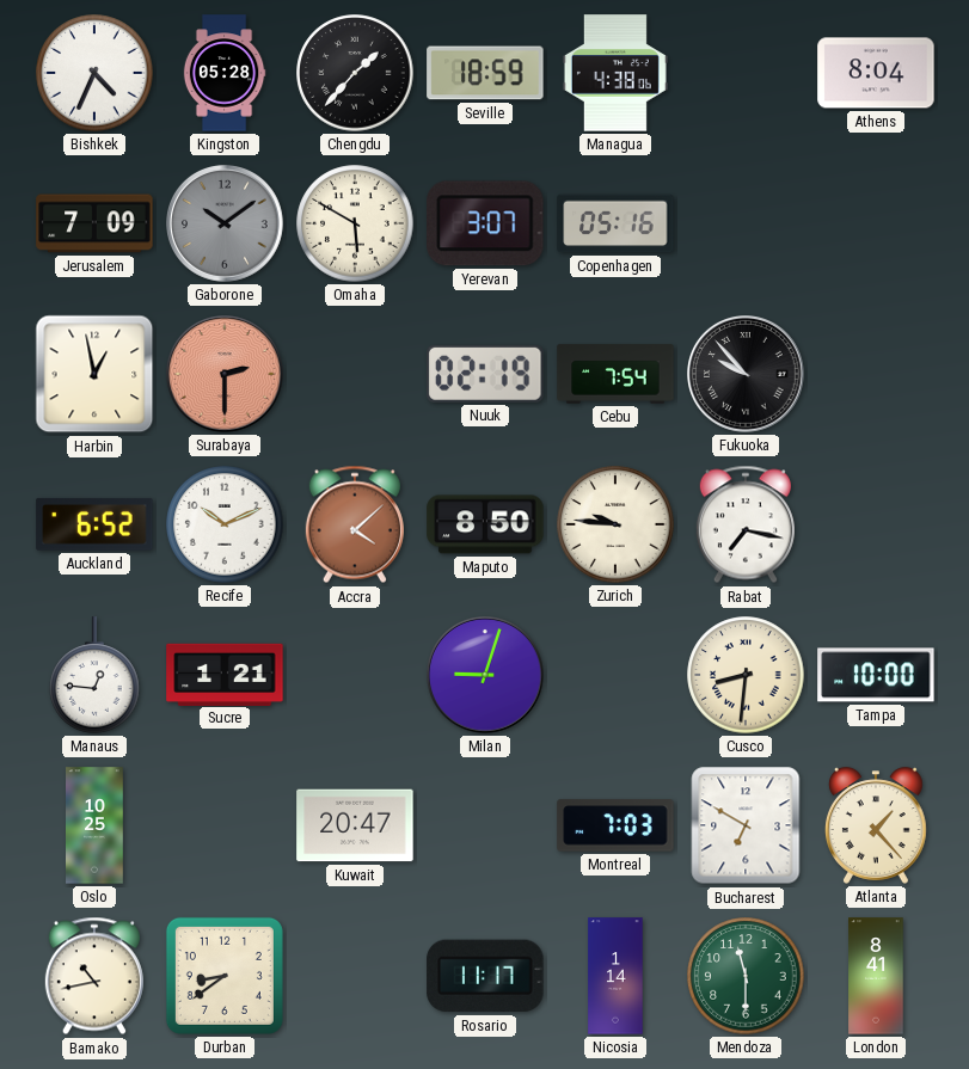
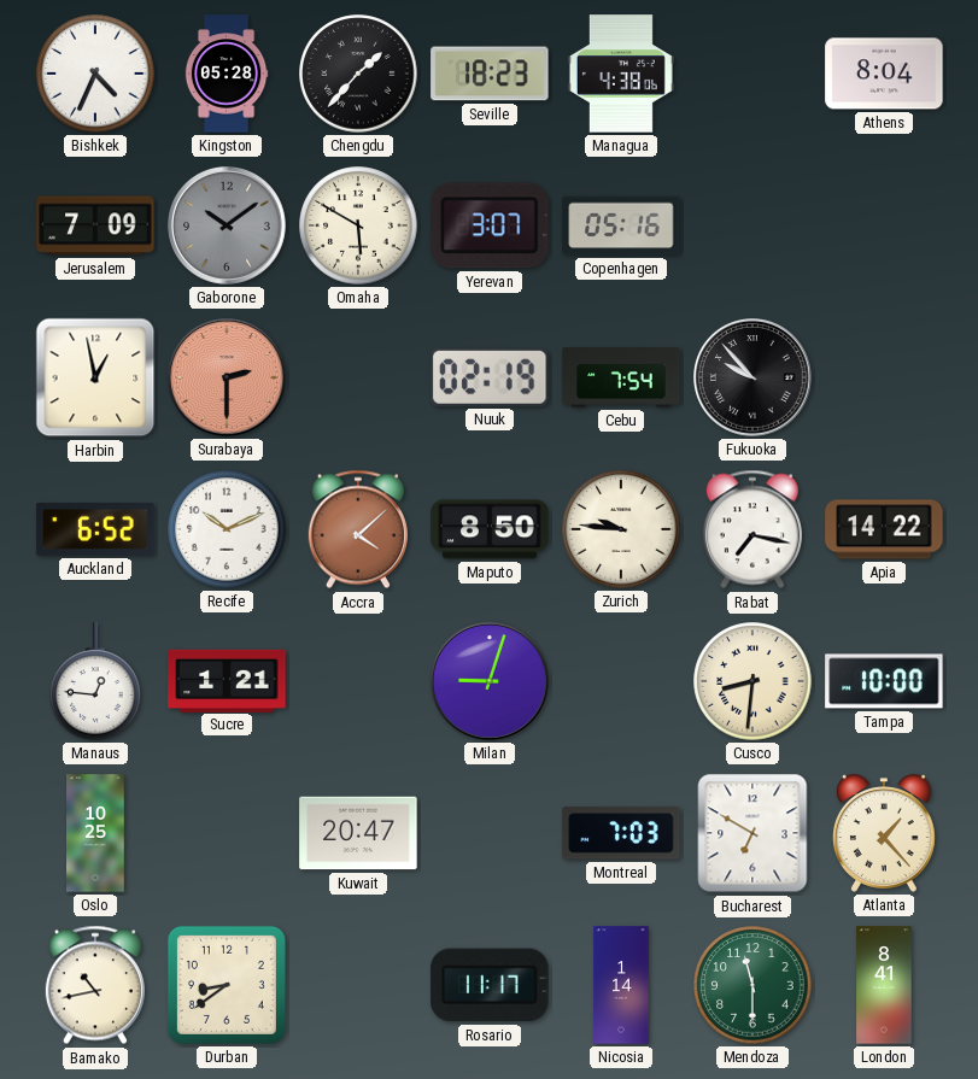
Seville: 18:59 -> 18:23 (490, 74)
Apia: none -> 14:22 (884, 529)
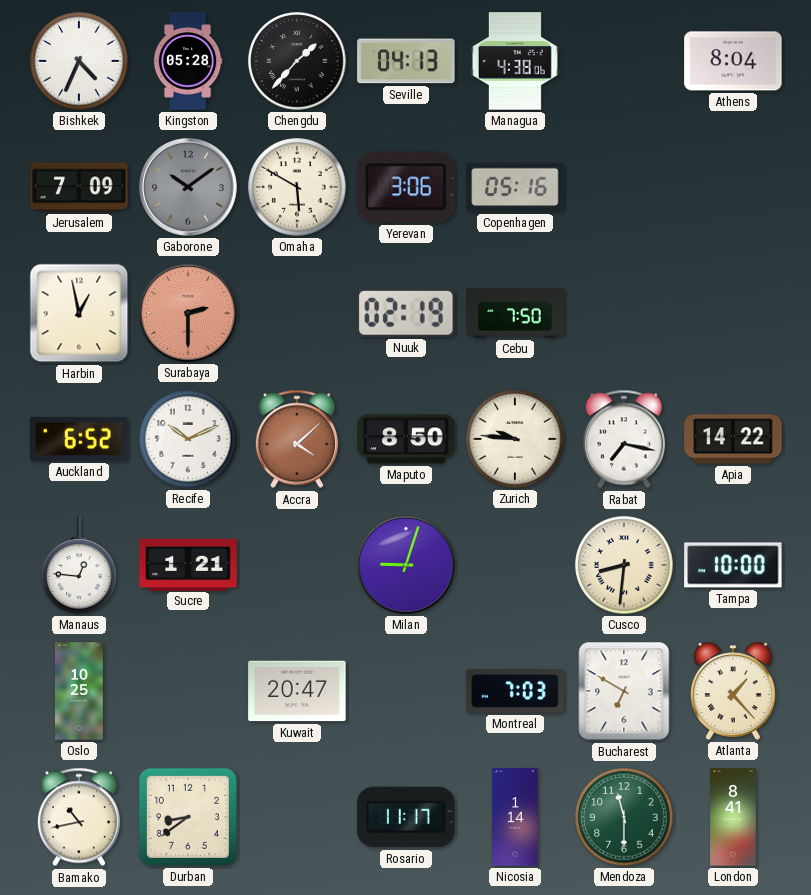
Seville: 18:23 -> 04:13 (406, 61)
Yerevan: 3:07 -> 3:06 (406, 187)
Cebu: 7:54 -> 7:50 (515, 313)
Fukuoka: 9:53 -> none (754, 379)
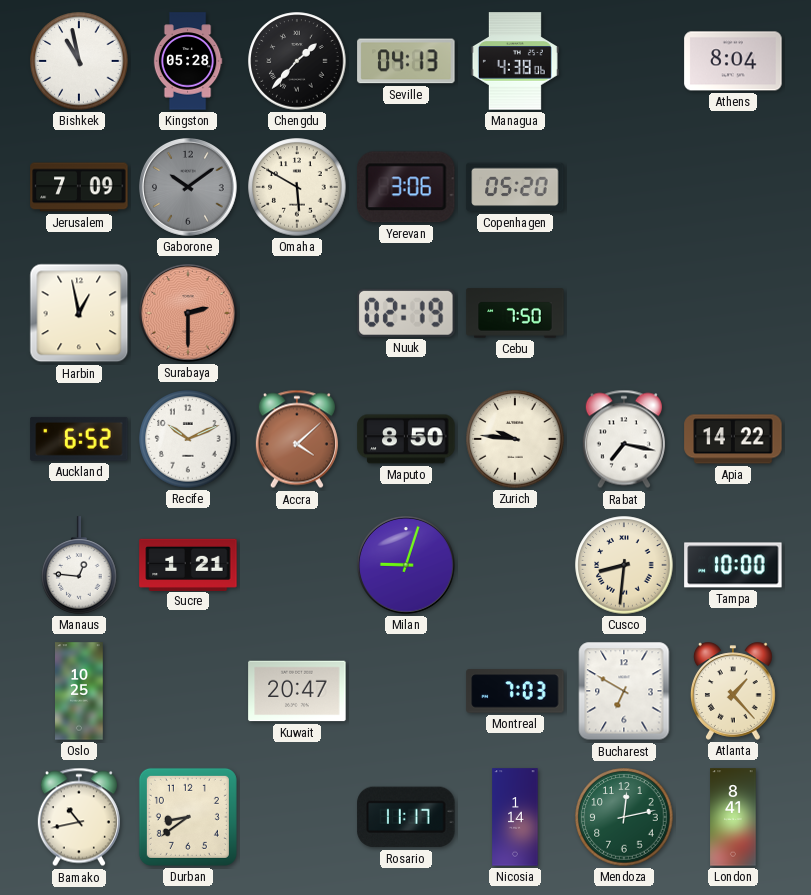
Bishkek: 4:34 -> 10:58 (79, 61)
Copenhagen: 05:16 -> 05:20 (515, 187)
Mendoza: 11:30 -> 12:13 (624, 817)
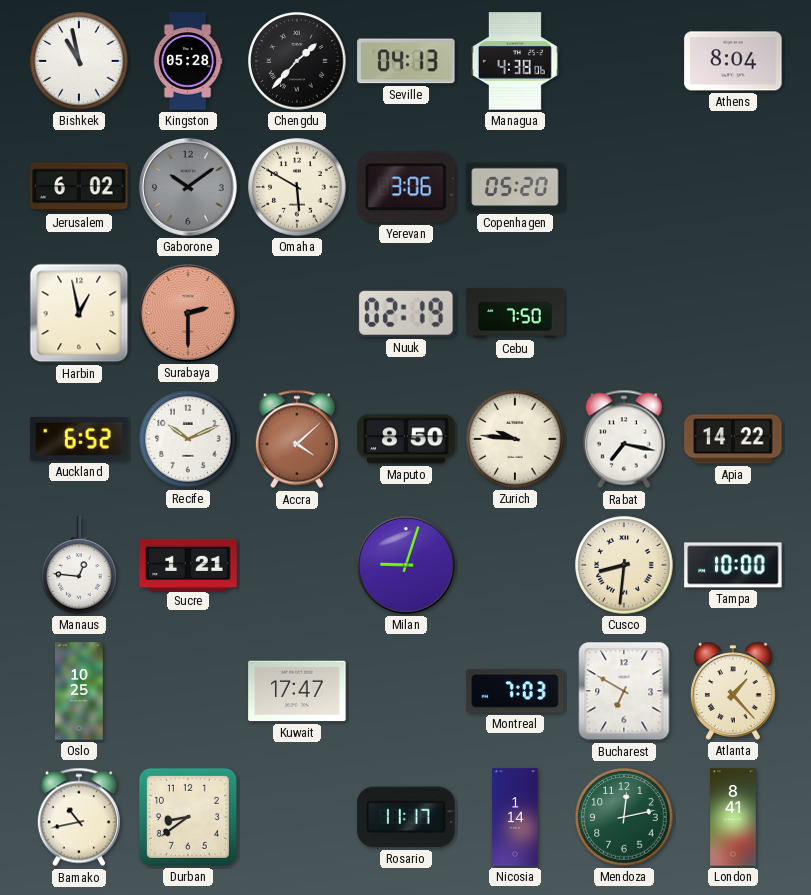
Jerusalem: 7:09 -> 6:02 (79, 187)
Kuwait: 20:47 -> 17:47 (297, 691)
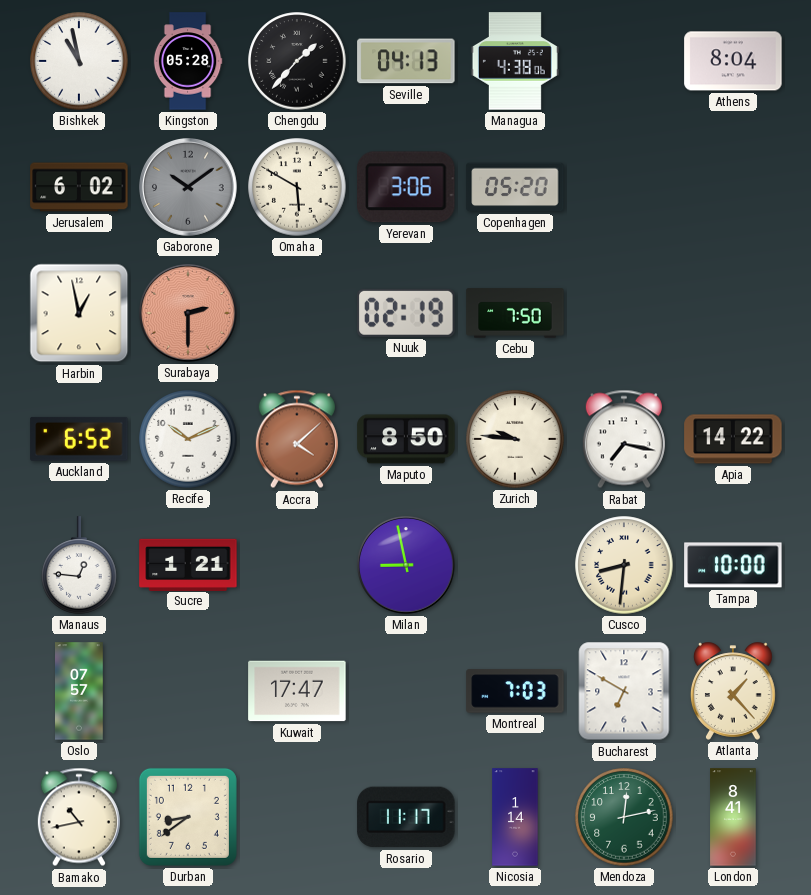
Milan: 9:03 -> 8:58 (407, 566)
Oslo: 10:25 -> 07:57 (79, 691)
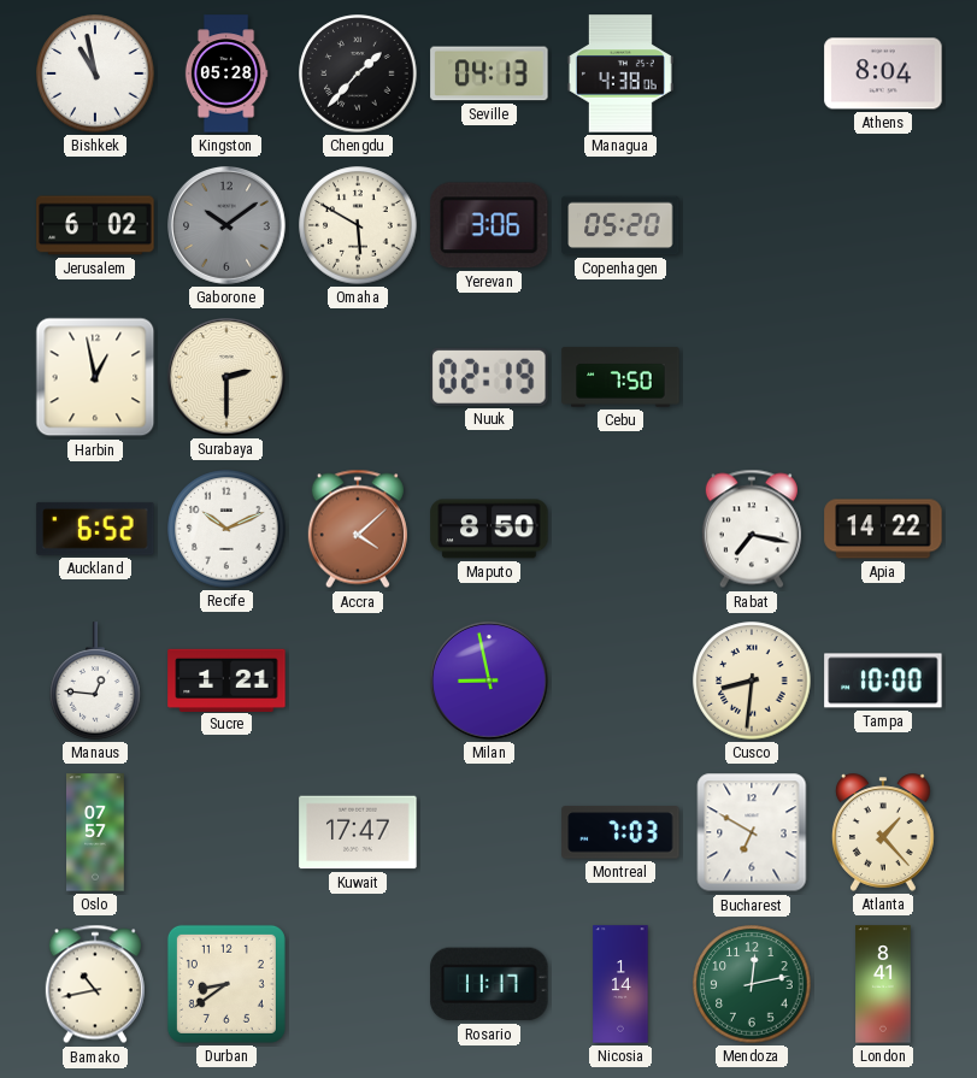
Surabaya dial: salmon -> cream (228, 378)
Zurich: 9:46 -> none (515, 439)
